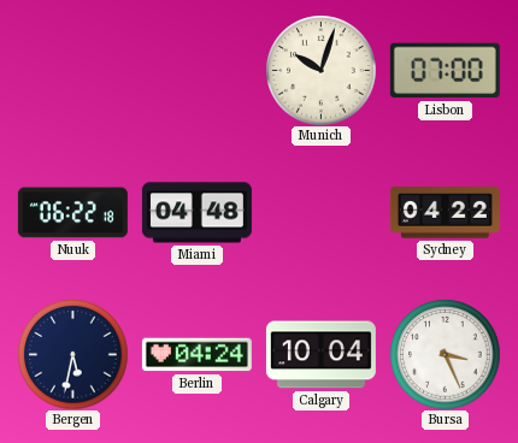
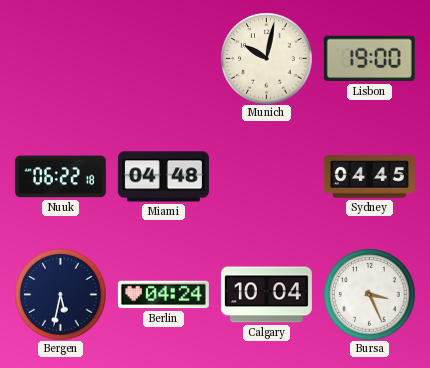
Munich: 10:03 -> 10:02 (266, 58)
Lisbon: 07:00 -> 19:00 (369, 59)
Sydney: 04:22 -> 04:45 (369, 177)
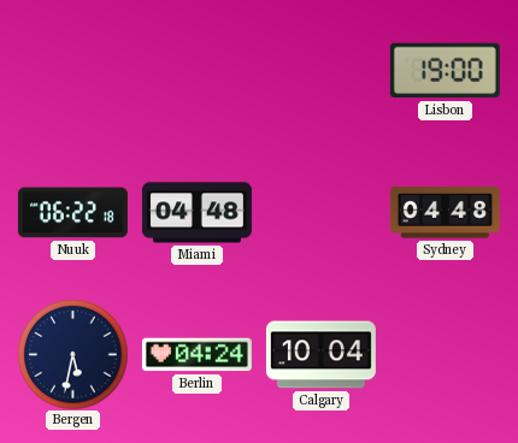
Munich: 10:02 -> none (266, 58)
Sydney: 04:45 -> 04:48 (445, 213)
Bursa: 3:26 -> none (369, 294)
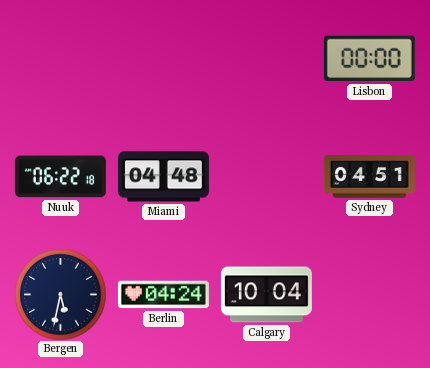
Lisbon: 19:00 -> 00:00 (369, 59)
Sydney: 04:48 -> 04:51 (369, 177)
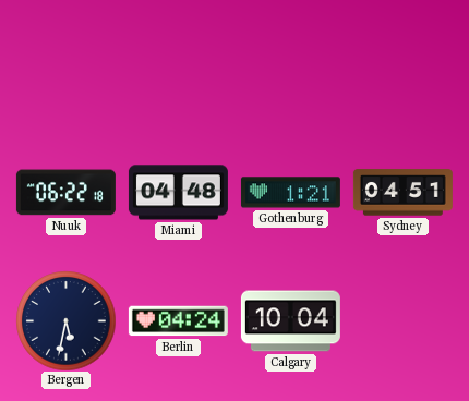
Lisbon: 00:00 -> none (369, 59)
Gothenburg: none -> 1:21 (290, 193)
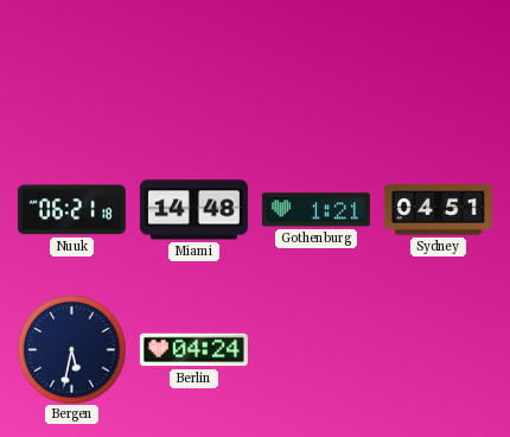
Nuuk: 06:22 -> 06:21 (71, 210)
Miami: 04:48 -> 14:48 (193, 210)
Calgary: 10:04 -> none (290, 321)
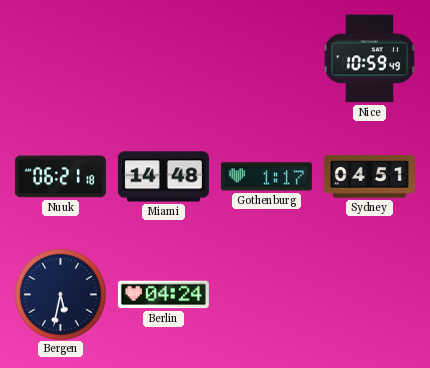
Nice: none -> 10:59 (369, 59)
Gothenburg: 1:21 -> 1:17 (266, 177)
